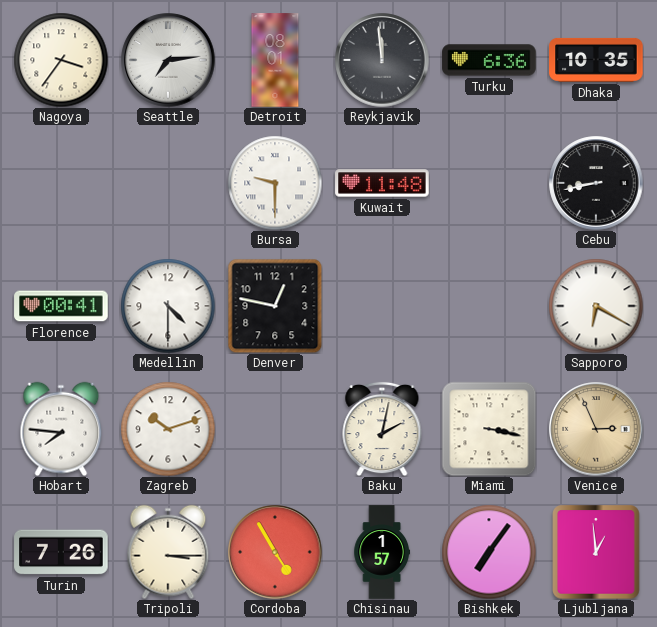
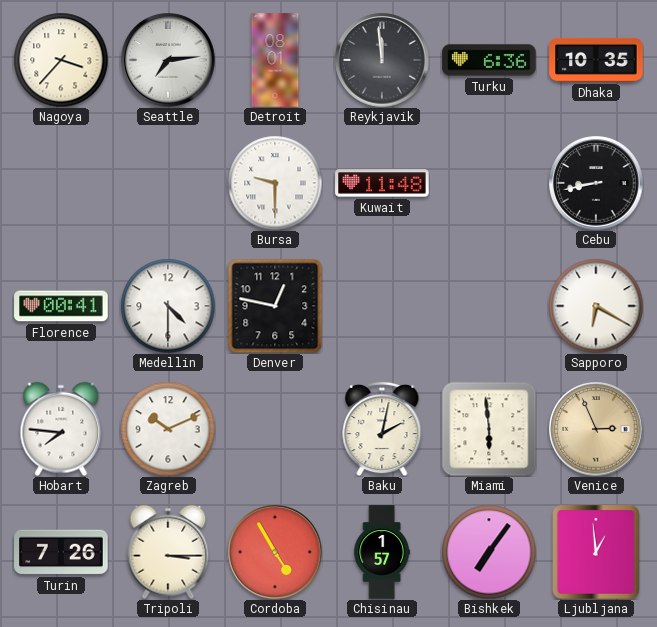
Nagoya: 3:36 -> 3:37 (61, 60)
Zagreb: 10:12 -> 10:11 (168, 429)
Miami: 3:17 -> 5:59 (489, 429)
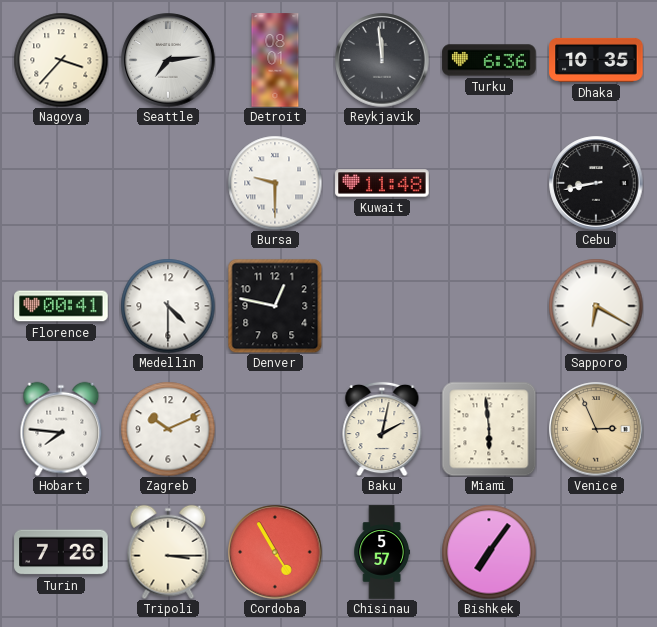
Chisinau: 1:57 -> 5:57 (382, 552)
Ljubljana: 12:59 -> none (596, 552)
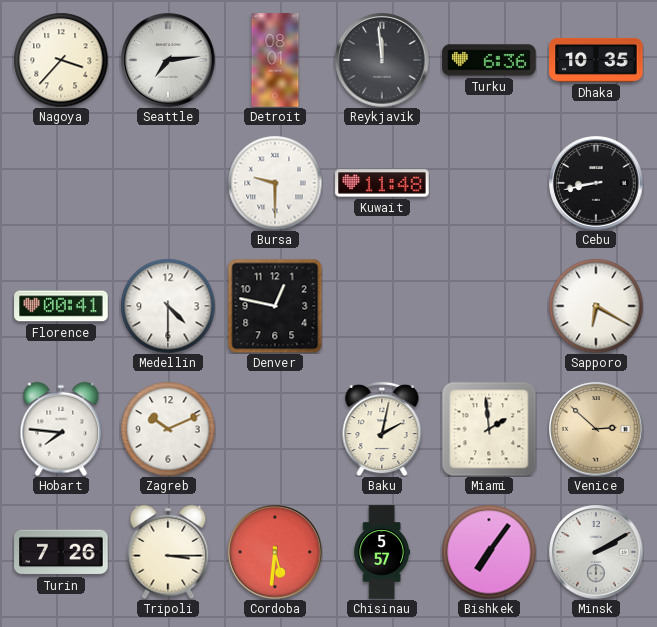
Miami: 5:59 -> 1:59 (489, 429)
Venice: 2:56 -> 2:52 (596, 429)
Cordoba: 4:55 -> 5:31 (275, 552)
Minsk: none -> 2:10 (596, 552)
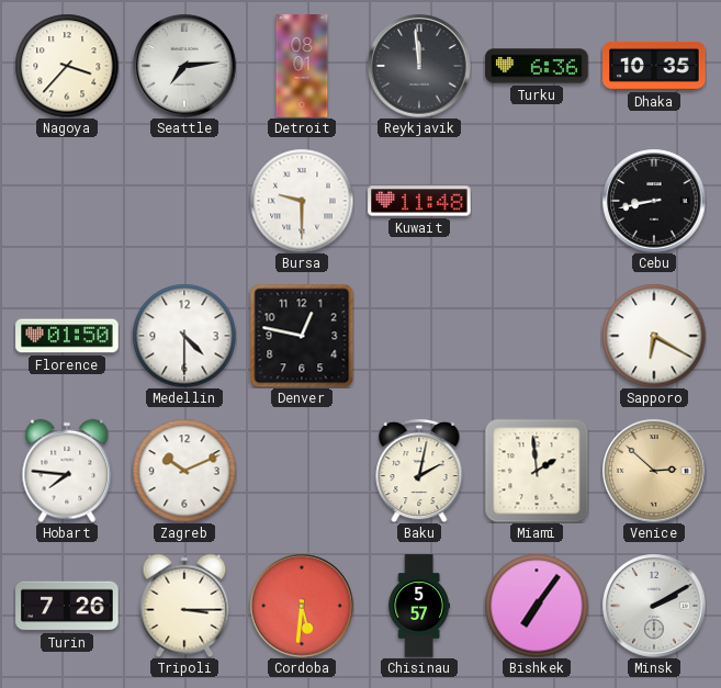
Florence: 00:41 -> 01:50 (67, 336)
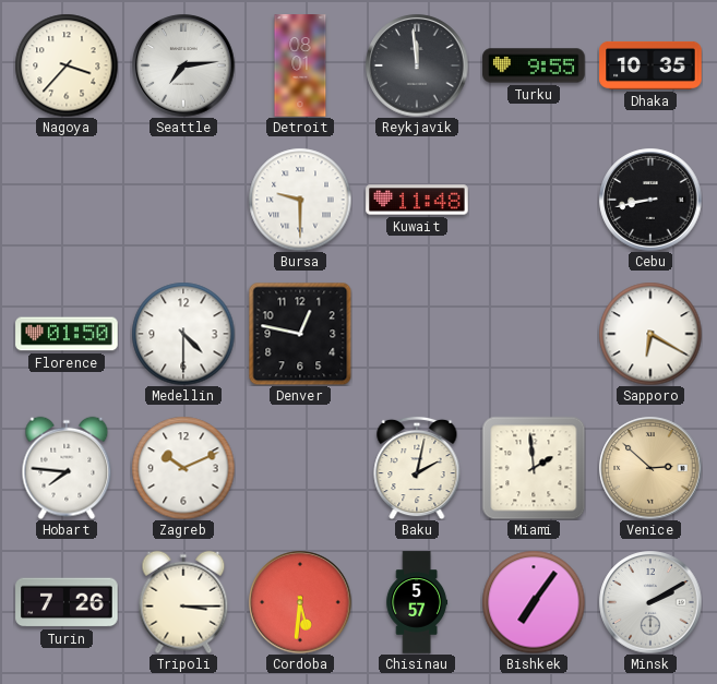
Turku: 6:36 -> 9:55 (534, 65)
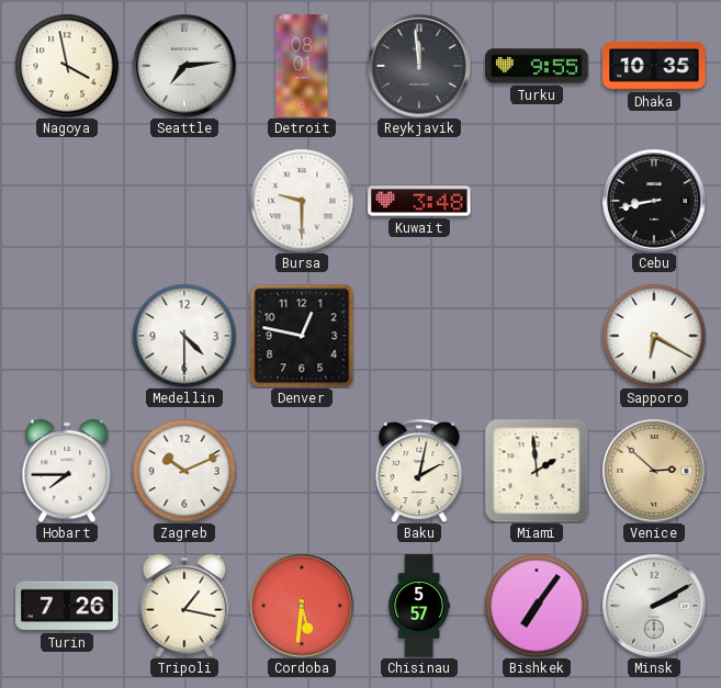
Nagoya: 3:37 -> 3:58 (67, 66)
Kuwait: 11:48 -> 3:48 (419, 201)
Florence: 01:50 -> none (67, 334)
Hobart: 7:46 -> 7:45 (67, 471)
Tripoli: 3:15 -> 1:17 (184, 606)
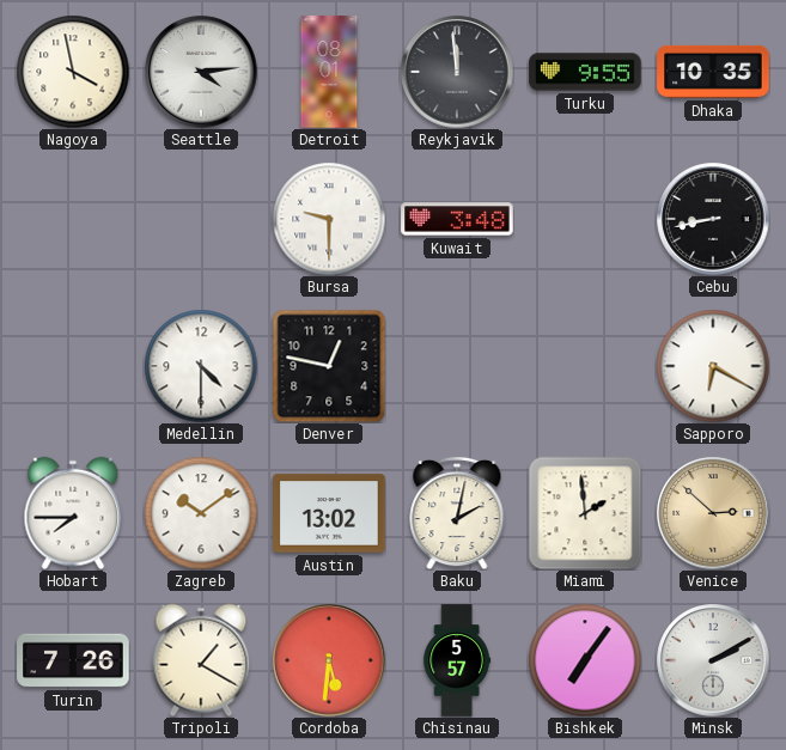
Seattle: 7:14 -> 4:14 (201, 72)
Zagreb: 10:11 -> 10:09 (201, 513)
Austin: none -> 13:02 (329, 513)
Tripoli: 1:17 -> 1:20 (201, 660)
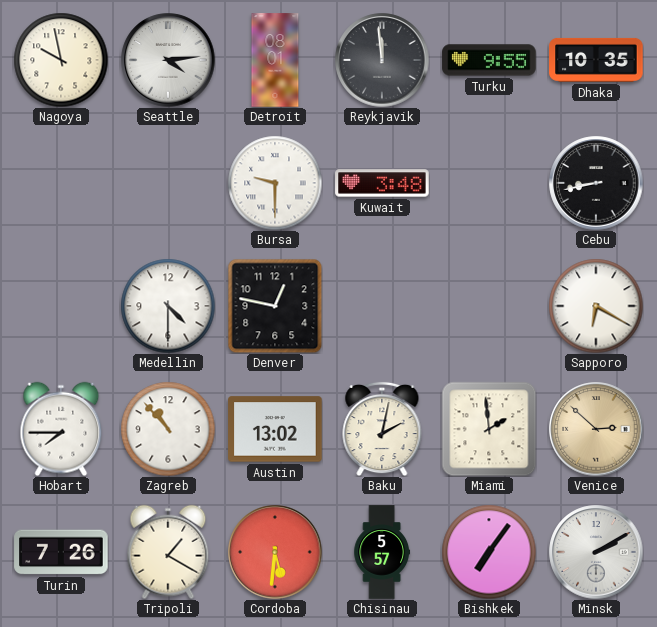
Nagoya: 3:58 -> 9:58 (61, 60)
Zagreb: 10:09 -> 10:53 (168, 429)
